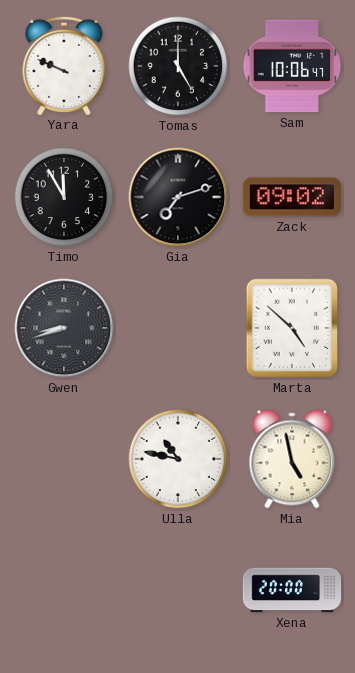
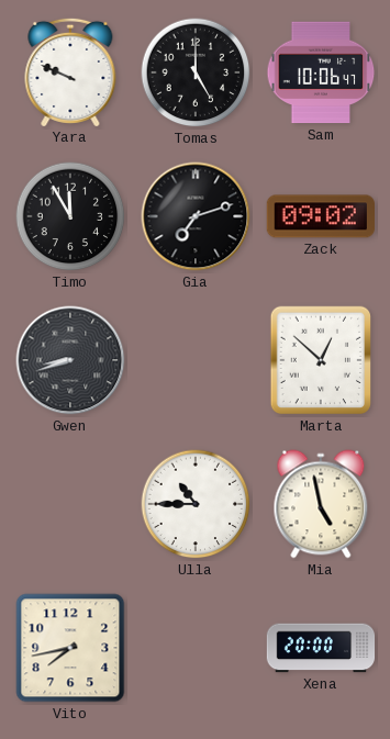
Marta: 4:52 -> 12:52 (321, 360)
Ulla: 10:47 -> 10:45 (196, 504)
Vito: none -> 7:43 (70, 648)
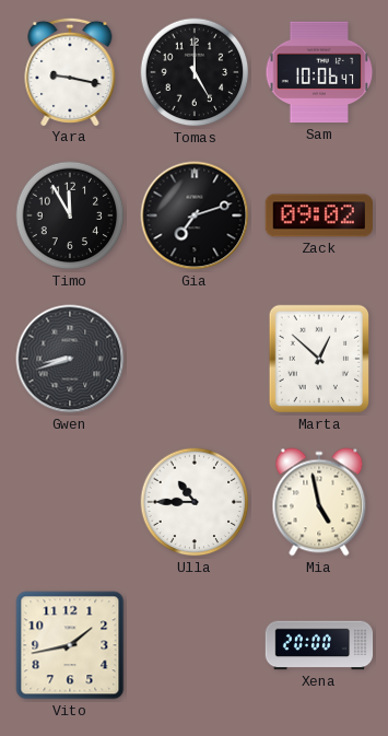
Yara: 9:49 -> 9:17 (70, 71)
Vito: 7:43 -> 1:43 (70, 645)
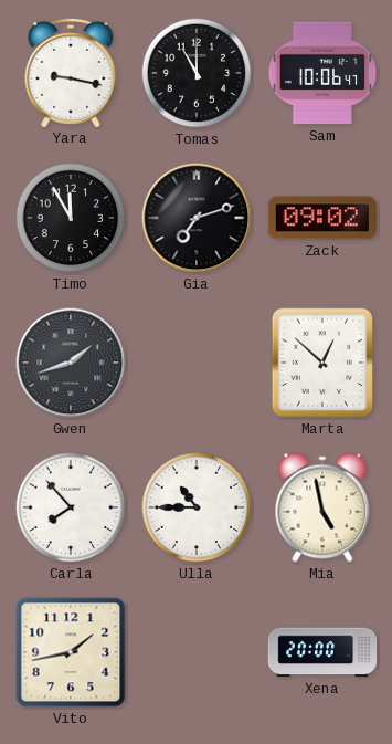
Tomas: 5:00 -> 11:00 (197, 73)
Gwen: 8:42 -> 1:42 (71, 363)
Carla: none -> 7:53 (71, 507)
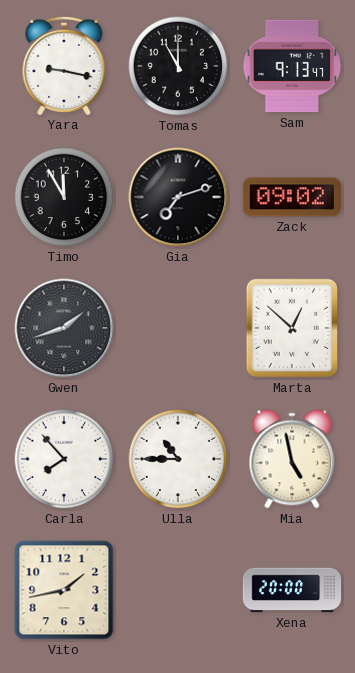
Sam: 10:06 -> 9:13 (292, 66)
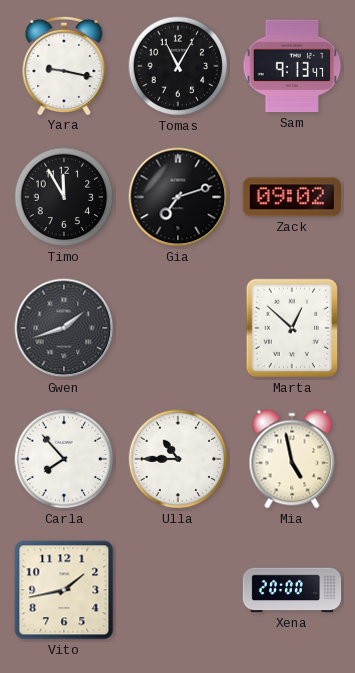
Tomas: 11:00 -> 11:05 (178, 66)
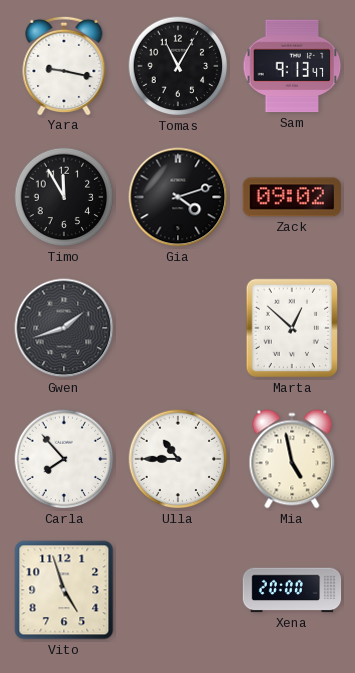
Gia: 7:12 -> 4:12 (178, 197)
Vito: 1:43 -> 4:57 (64, 590)
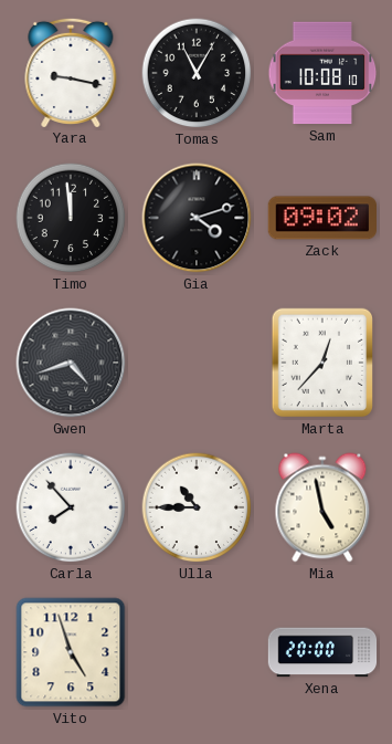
Sam: 9:13 -> 10:08 (322, 73)
Timo: 11:55 -> 11:59 (71, 218)
Gwen: 1:42 -> 4:42 (71, 363)
Marta: 12:52 -> 12:37 (322, 363)
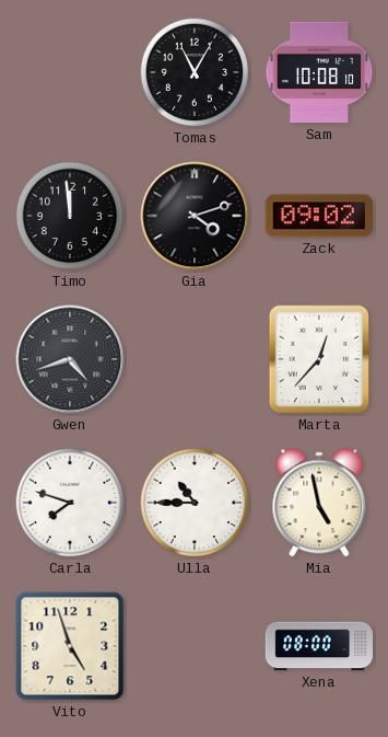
Yara: 9:17 -> none (71, 72)
Carla: 7:53 -> 7:48 (70, 503)
Xena: 20:00 -> 08:00 (319, 646)
